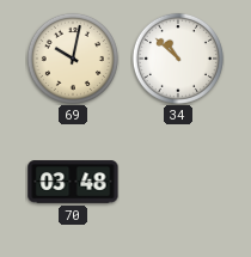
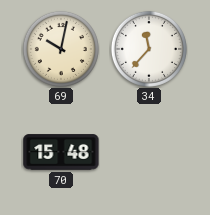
34: 10:52 -> 11:37 (149, 49)
70: 03:48 -> 15:48 (61, 152)
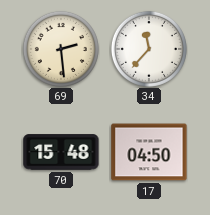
69: 10:02 -> 2:29 (61, 49)
17: none -> 04:50 (149, 152)
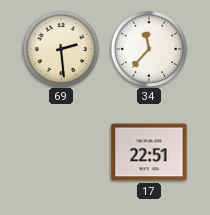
70: 15:48 -> none (61, 152)
17: 04:50 -> 22:51 (149, 152)
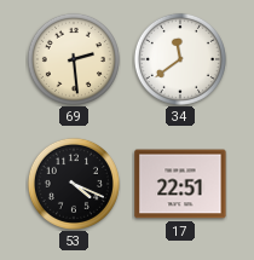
34: 11:37 -> 11:39 (180, 59)
53: none -> 4:19 (74, 184)
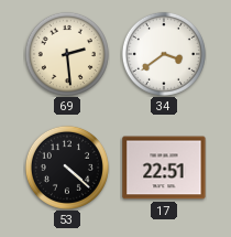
34: 11:39 -> 3:39 (164, 54)
53: 4:19 -> 4:22 (67, 168)
